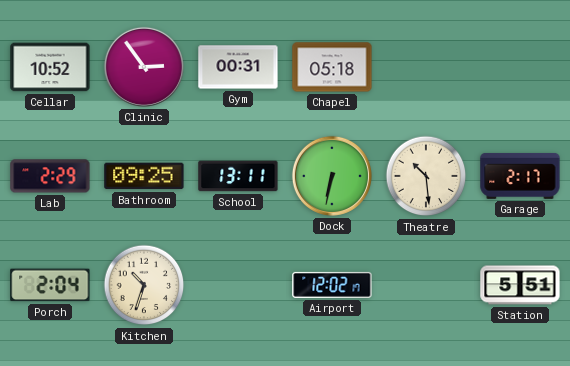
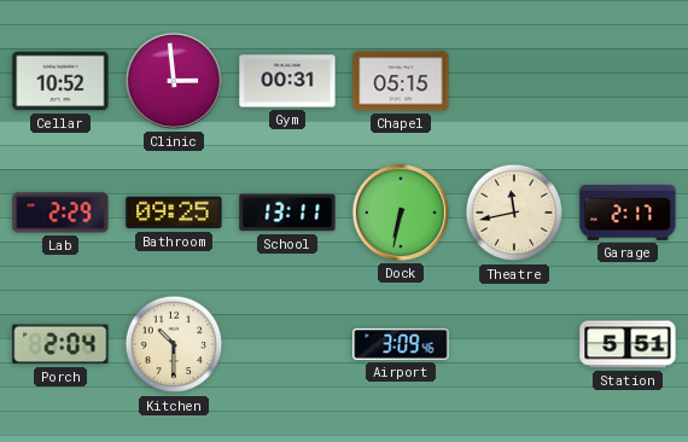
Clinic: 2:54 -> 2:59 (174, 81)
Chapel: 05:18 -> 05:15 (401, 81)
Theatre: 10:29 -> 11:43 (514, 213)
Kitchen: 10:33 -> 10:30 (174, 344)
Airport: 12:02 -> 3:09 (401, 344)
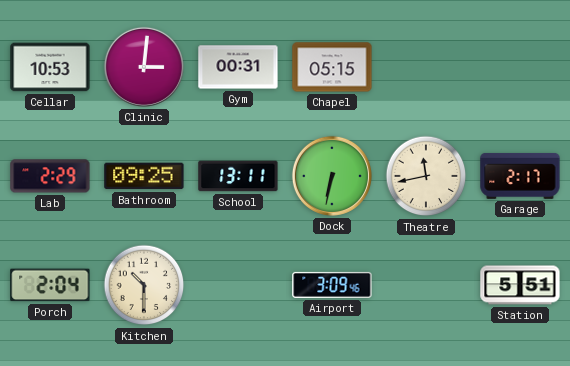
Cellar: 10:52 -> 10:53 (50, 67)
Clinic: 2:59 -> 3:01 (144, 67)
